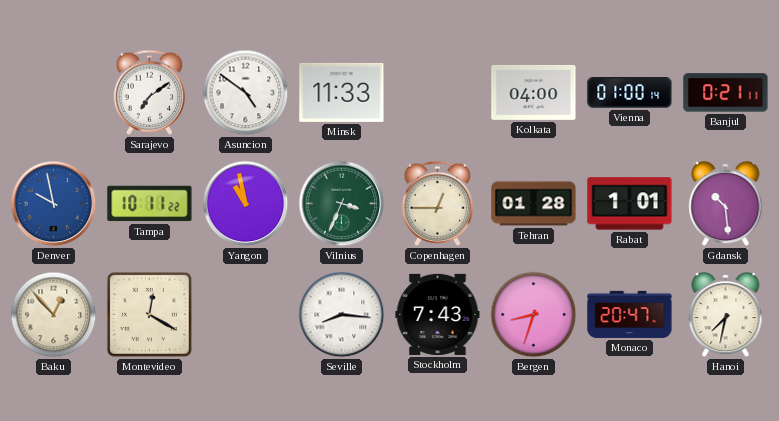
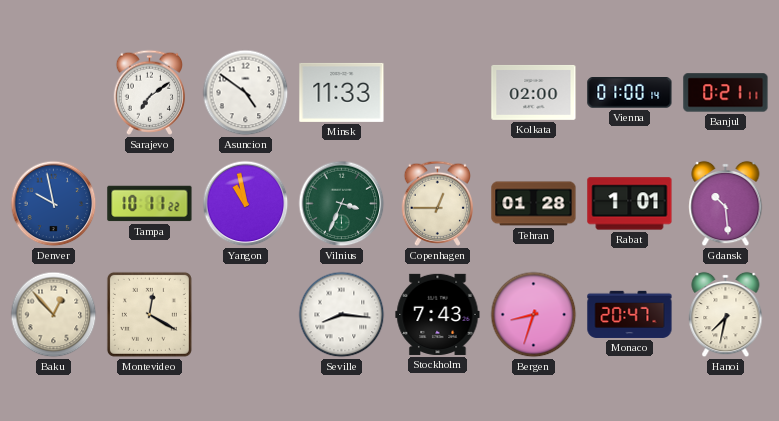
Kolkata: 04:00 -> 02:00 (534, 92)
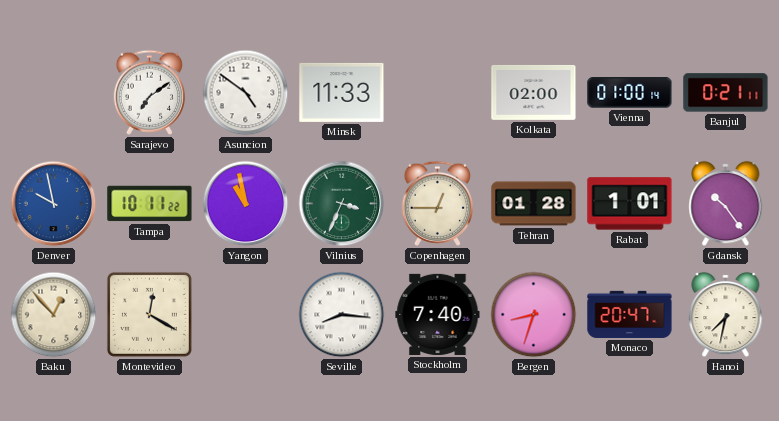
Gdansk: 10:29 -> 10:24 (726, 204)
Stockholm: 7:43 -> 7:40 (438, 314)
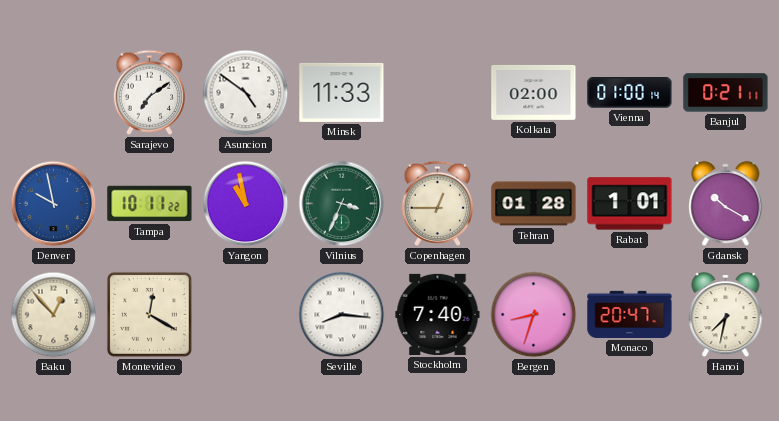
Gdansk: 10:24 -> 10:20 (726, 204)
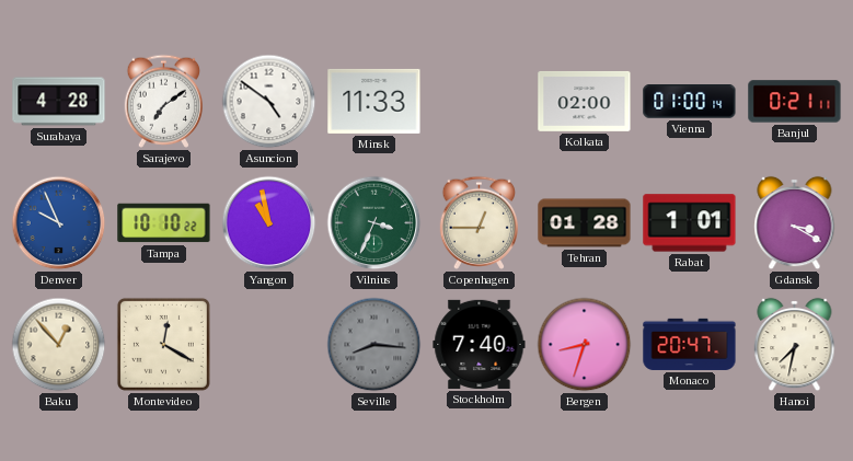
Surabaya: none -> 4:28 (59, 102)
Denver: 9:58 -> 9:56 (59, 223)
Tampa: 10:11 -> 10:10 (164, 223)
Gdansk: 10:20 -> 3:20 (795, 223)
Seville dial: white -> grey (374, 345)
